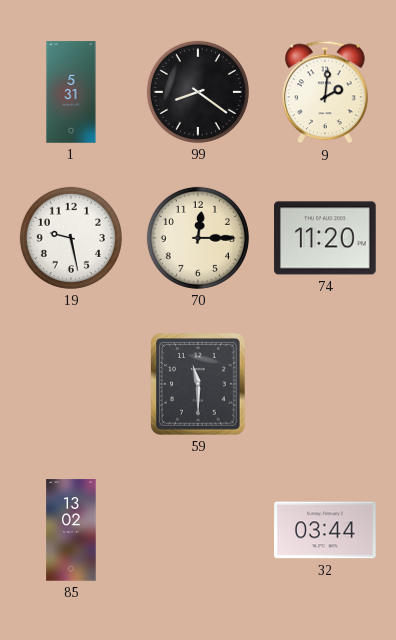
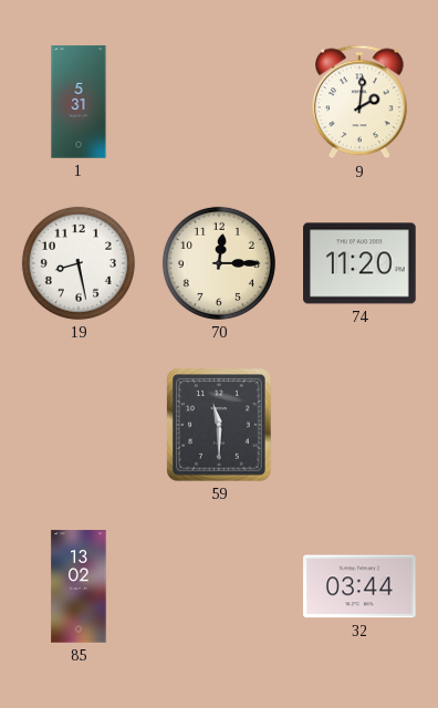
99: 8:21 -> none (198, 92)
19: 9:28 -> 8:28 (79, 263)
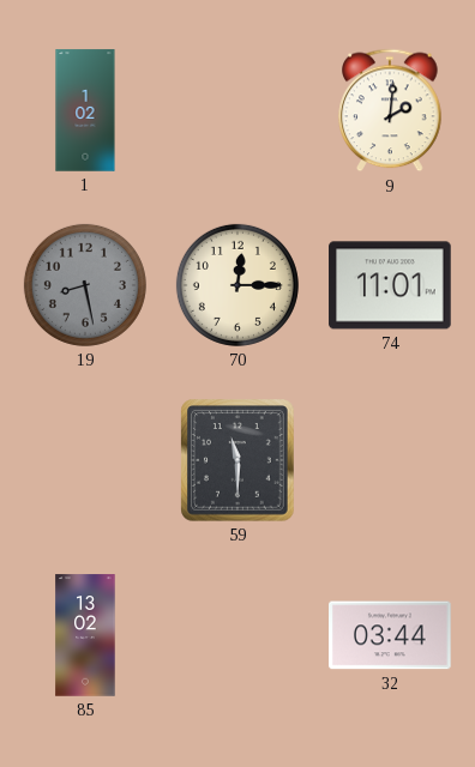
1: 5:31 -> 1:02 (85, 110)
19 dial: white -> grey (85, 285)
74: 11:20 -> 11:01 (390, 285)
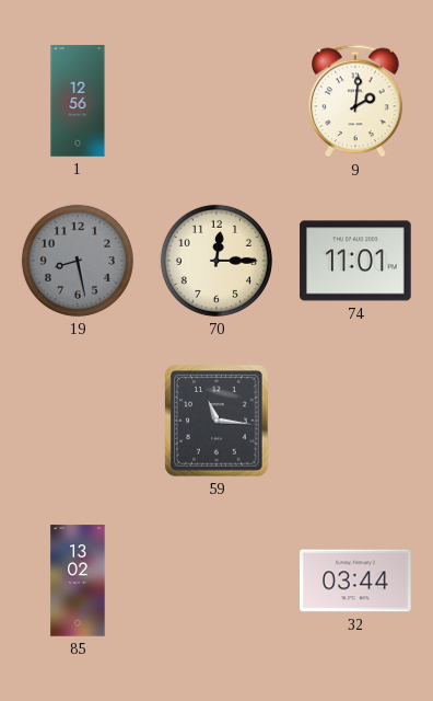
1: 1:02 -> 12:56 (78, 101)
59: 11:30 -> 11:16 (216, 421)
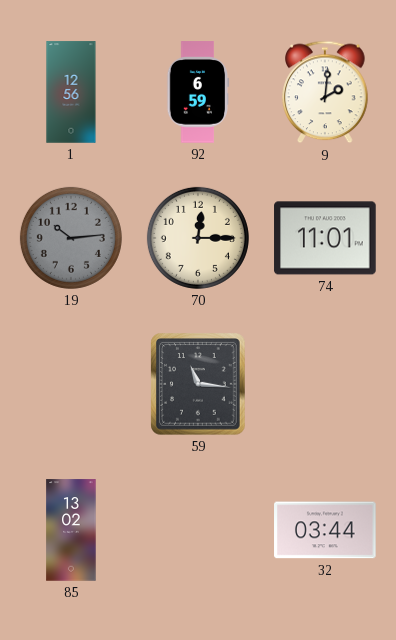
92: none -> 6:59 (198, 92)
19: 8:28 -> 10:14 (71, 238)
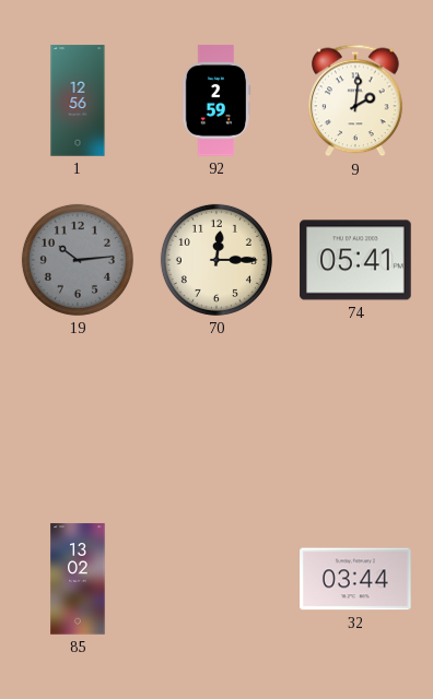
92: 6:59 -> 2:59 (216, 100)
74: 11:01 -> 05:41 (355, 260)
59: 11:16 -> none (198, 384)
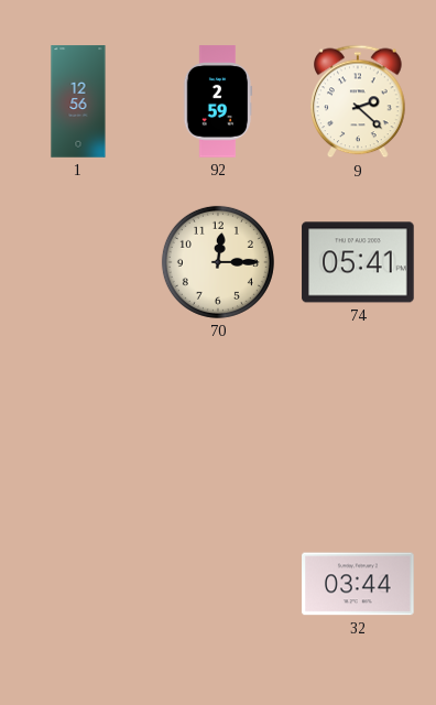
9: 2:01 -> 2:22 (358, 101)
19: 10:14 -> none (78, 260)
85: 13:02 -> none (78, 579)
